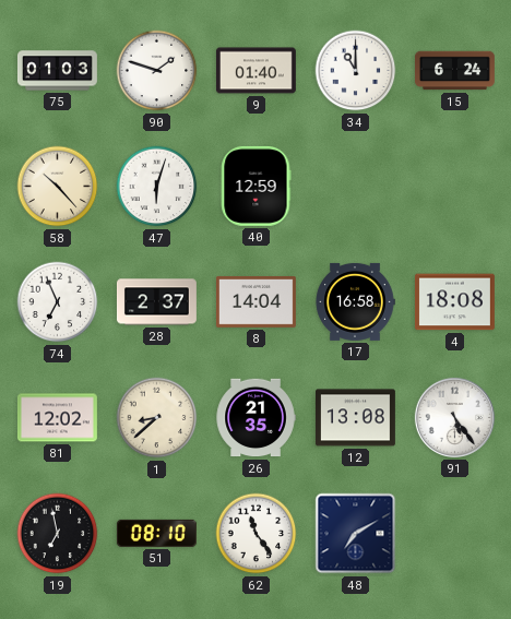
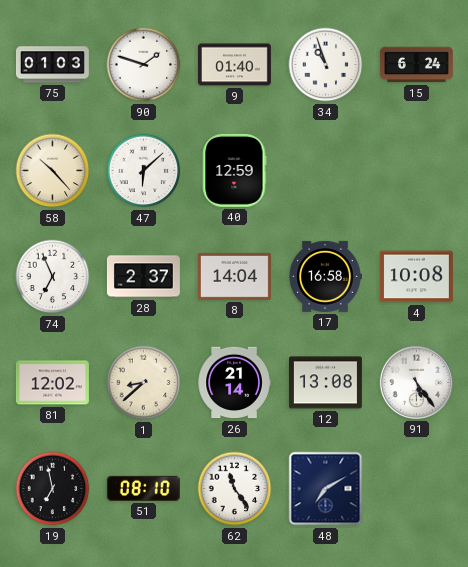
34: 11:00 -> 10:57 (326, 65)
47: 6:03 -> 6:08 (144, 171)
4: 18:08 -> 10:08 (416, 277)
26: 21:35 -> 21:14 (234, 383)
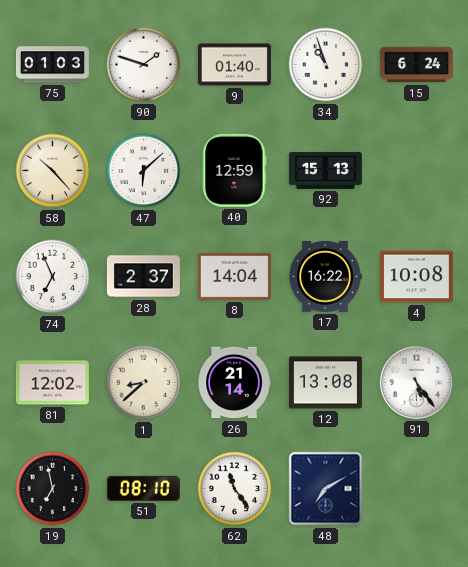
92: none -> 15:13 (325, 170)
17: 16:58 -> 16:22 (325, 276)
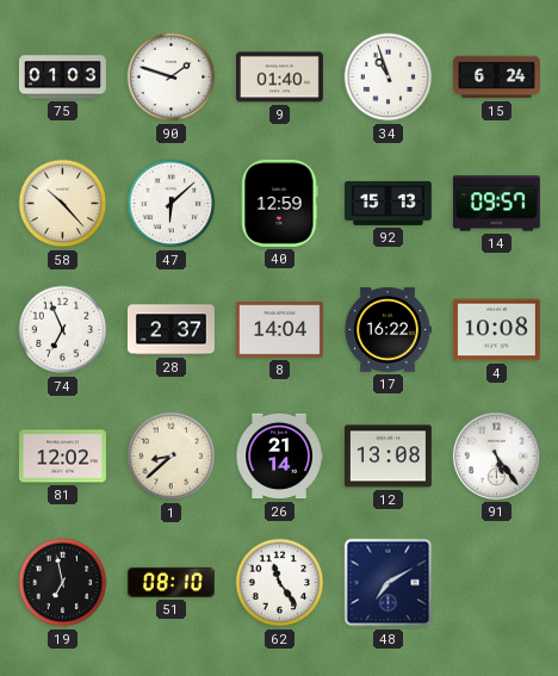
14: none -> 09:57 (496, 204)
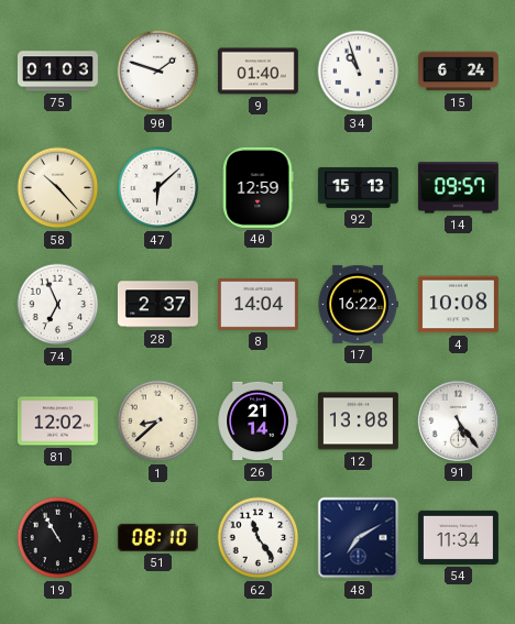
19: 6:58 -> 10:55 (58, 538)
54: none -> 11:34 (458, 537)
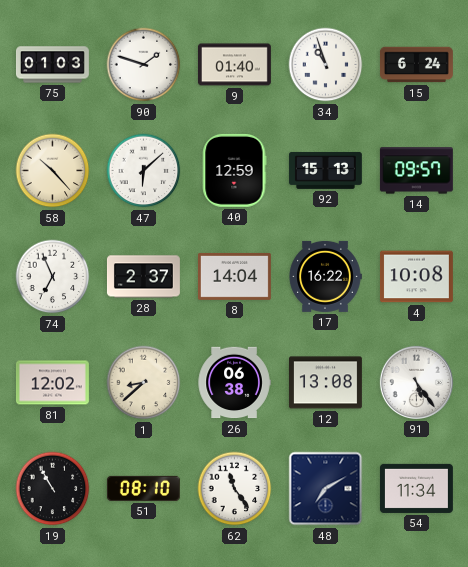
26: 21:14 -> 06:38 (234, 383)
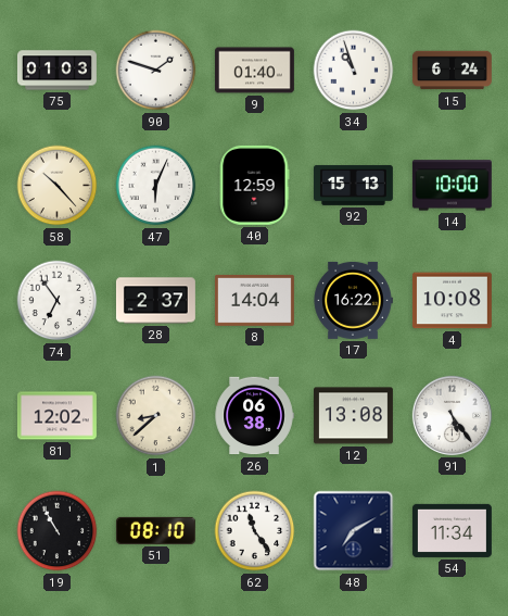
47: 6:08 -> 6:04 (156, 186)
14: 09:57 -> 10:00 (452, 186)
74: 6:56 -> 6:54 (58, 301)
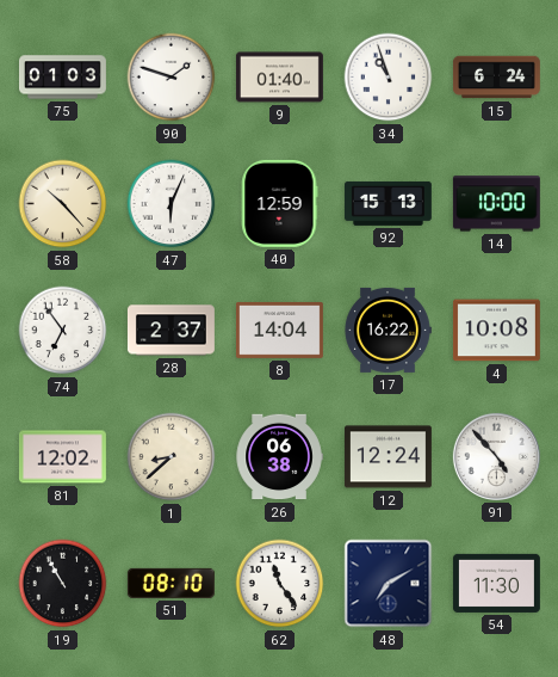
12: 13:08 -> 12:24 (387, 457)
91: 5:24 -> 4:53 (496, 456)
54: 11:34 -> 11:30 (496, 583)
